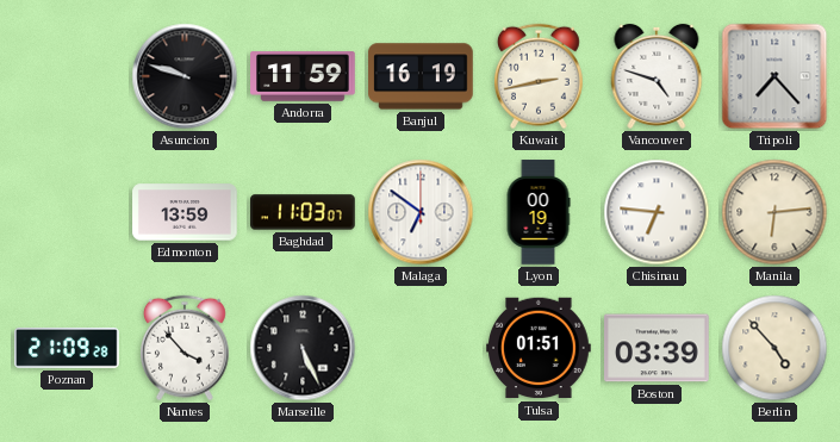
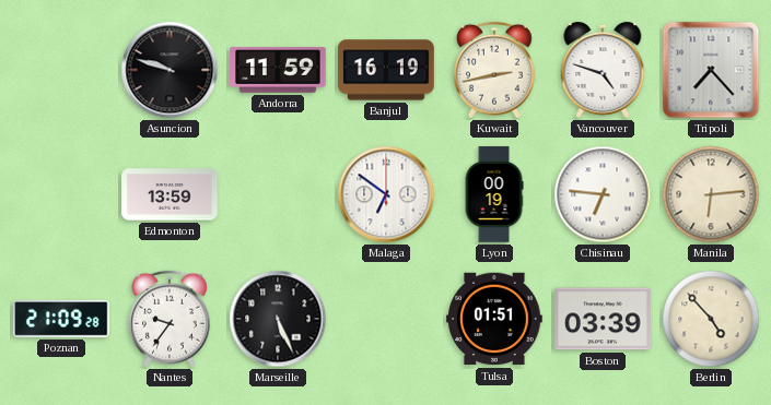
Baghdad: 11:03 -> none (303, 212)
Nantes: 3:53 -> 9:36 (170, 319)
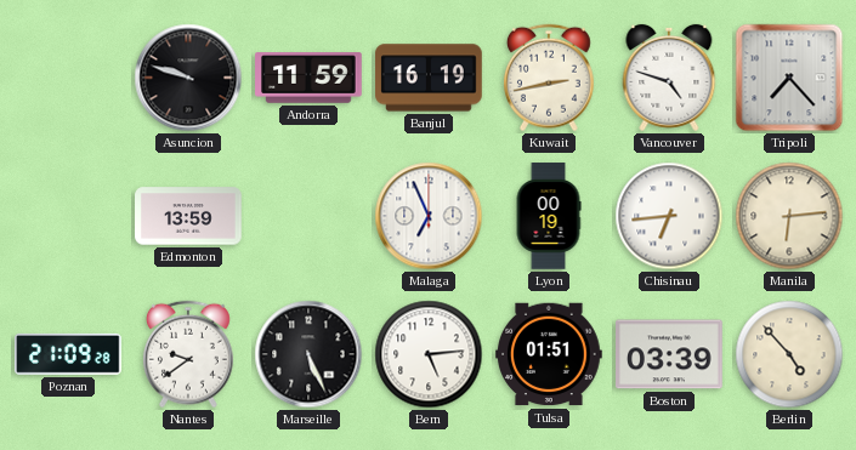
Malaga: 6:51 -> 6:56 (429, 216)
Chisinau: 6:46 -> 6:44 (669, 216)
Nantes: 9:36 -> 9:39 (188, 354)
Bern: none -> 5:14 (429, 354)
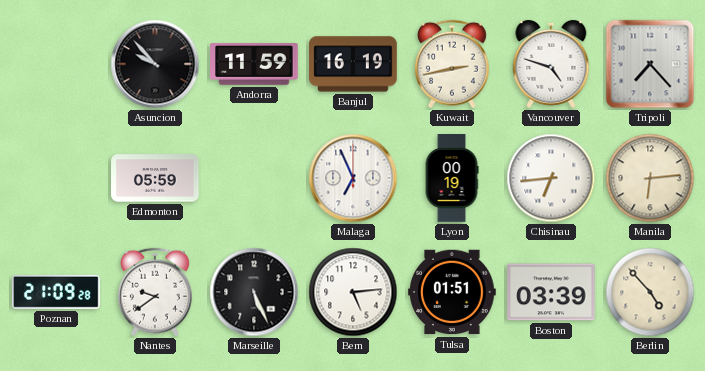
Asuncion: 9:48 -> 9:53 (155, 64)
Edmonton: 13:59 -> 05:59 (155, 178)
